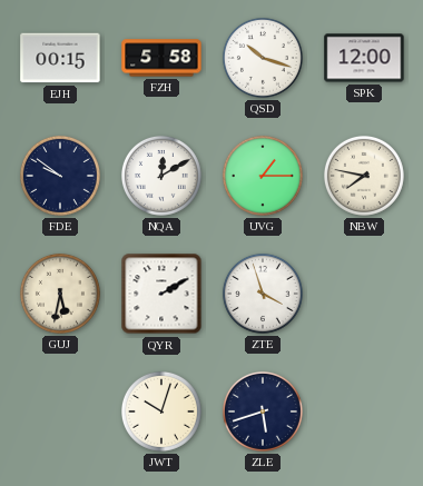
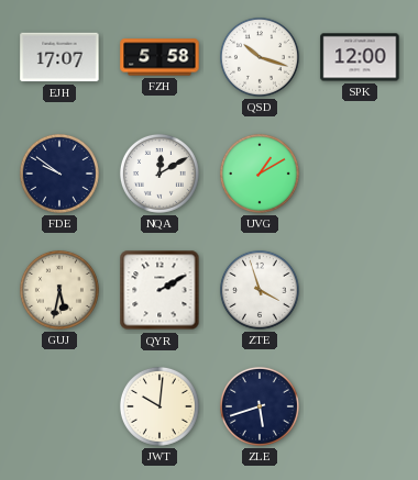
EJH: 00:15 -> 17:07 (59, 57)
UVG: 1:15 -> 1:10 (260, 174)
NBW: 7:47 -> none (364, 176)
JWT: 10:03 -> 10:01 (159, 406)
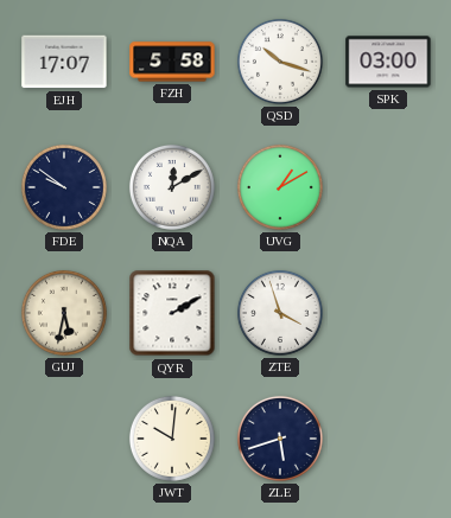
SPK: 12:00 -> 03:00 (388, 62)
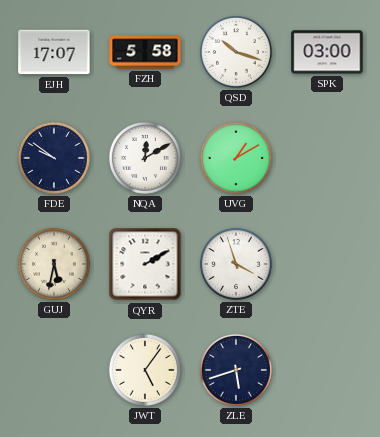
JWT: 10:01 -> 5:06 (145, 370)
